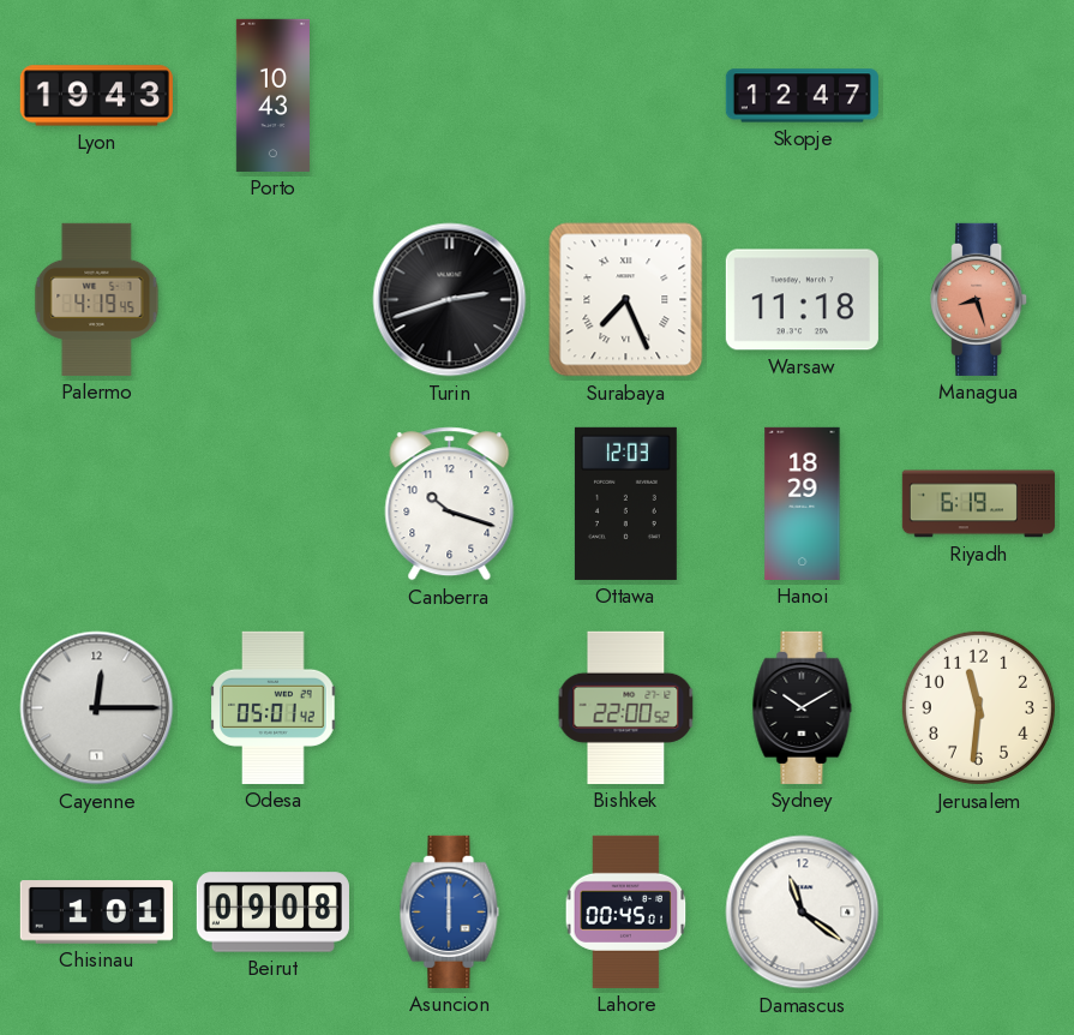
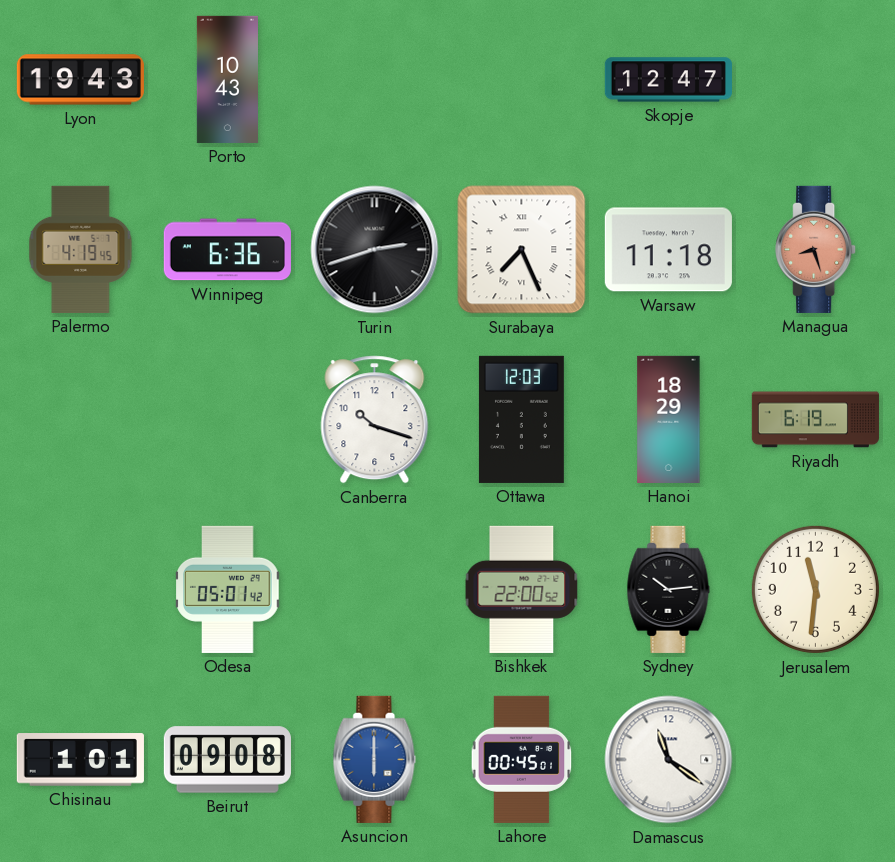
Winnipeg: none -> 6:36 (227, 250)
Cayenne: 12:15 -> none (97, 708)
Sydney: 10:10 -> 10:14 (669, 589)
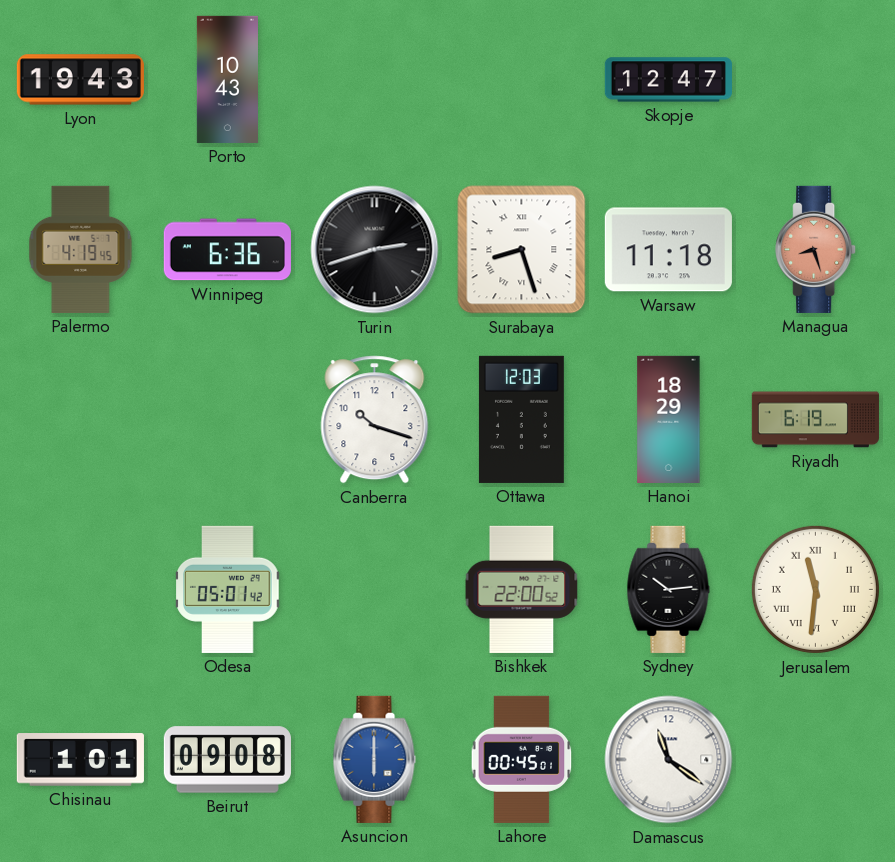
Surabaya: 7:26 -> 8:27 (522, 250)
Jerusalem numerals: Arabic -> Roman (815, 589)
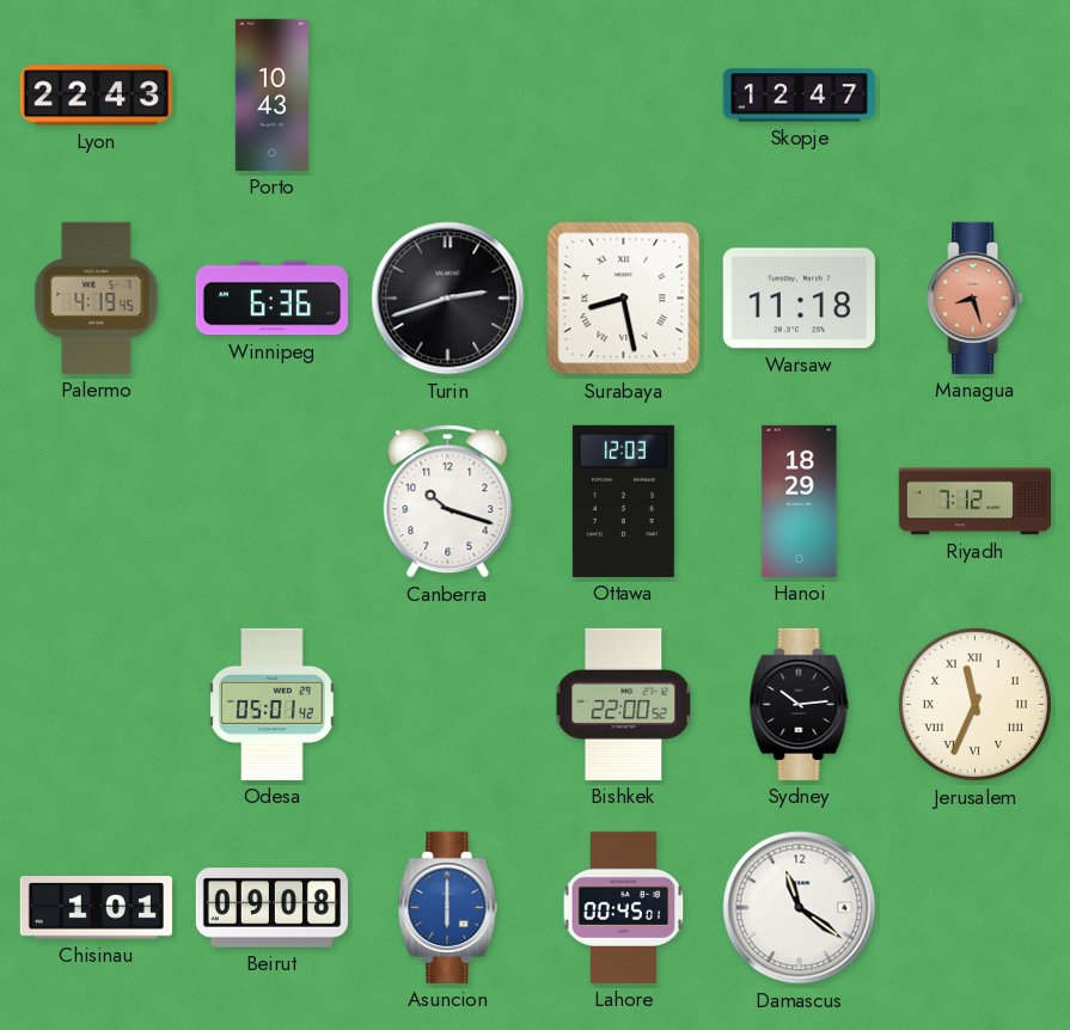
Lyon: 19:43 -> 22:43 (96, 96)
Surabaya: 8:27 -> 8:28 (624, 299)
Riyadh: 6:19 -> 7:12 (974, 502)
Jerusalem: 11:31 -> 11:34 (974, 704)
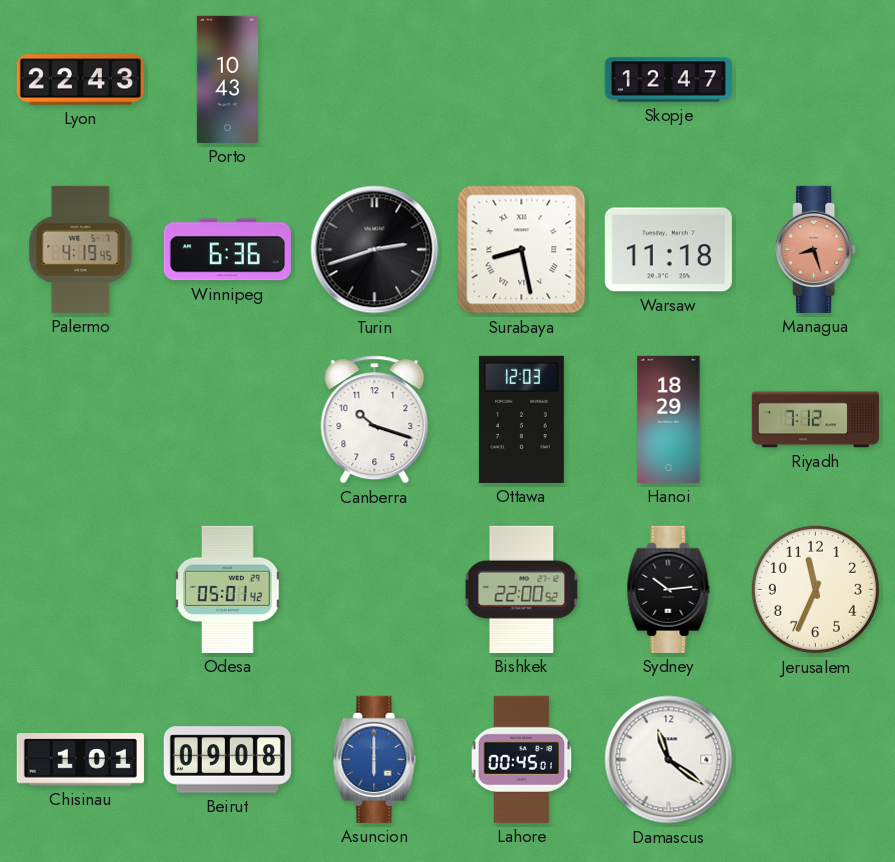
Jerusalem numerals: Roman -> Arabic (815, 589)
